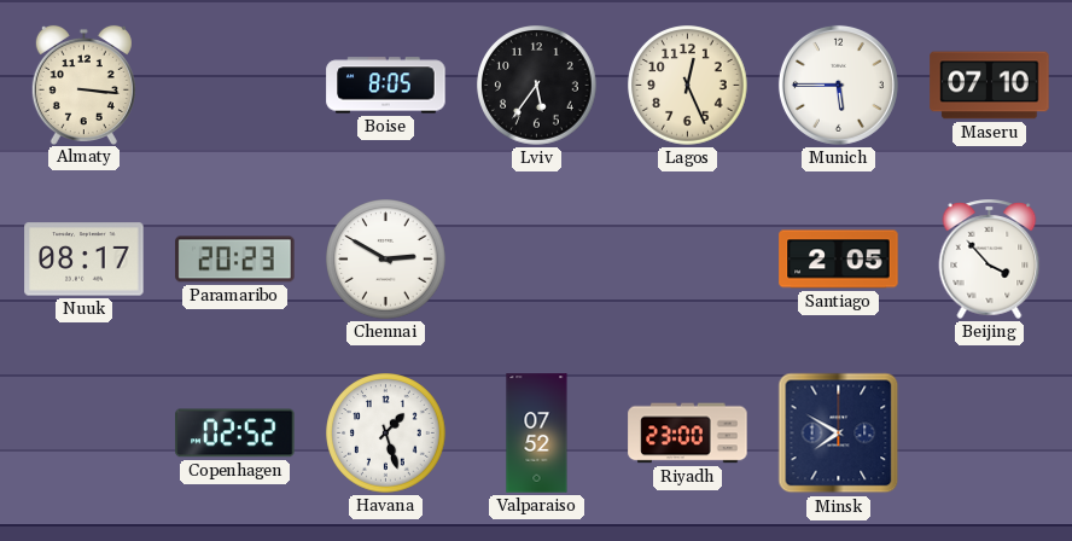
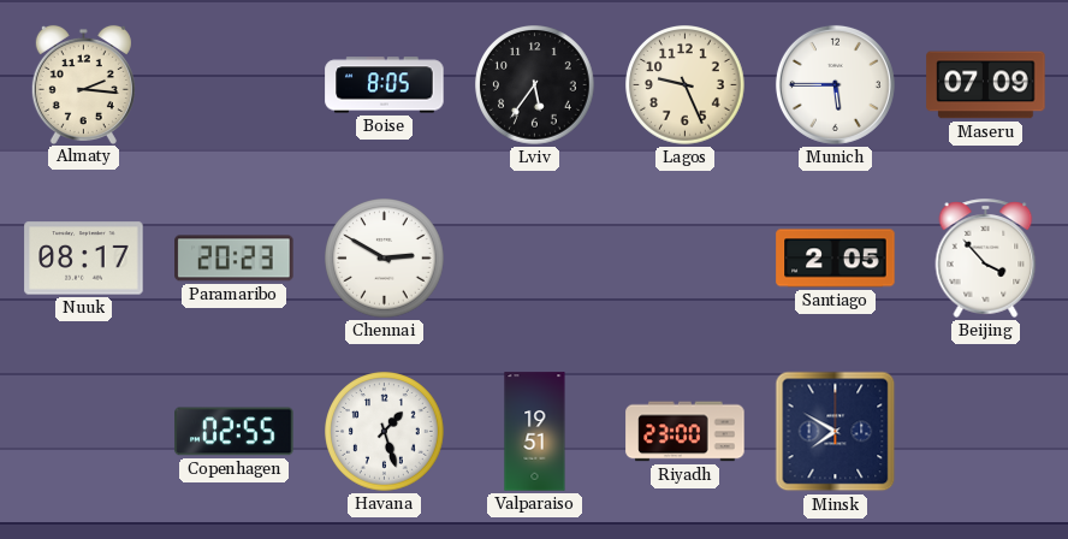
Almaty: 3:16 -> 2:16 (83, 84)
Lagos: 12:26 -> 9:26 (686, 85)
Maseru: 07:10 -> 07:09 (986, 85)
Copenhagen: 02:52 -> 02:55 (235, 432)
Valparaiso: 07:52 -> 19:51 (535, 432)
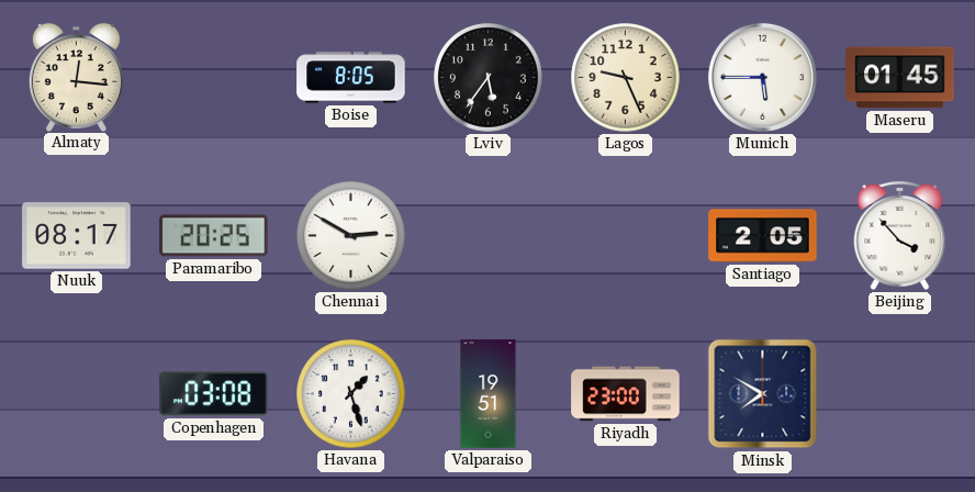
Almaty: 2:16 -> 12:16 (76, 77)
Maseru: 07:09 -> 01:45 (900, 78)
Paramaribo: 20:23 -> 20:25 (214, 236)
Copenhagen: 02:55 -> 03:08 (214, 394)
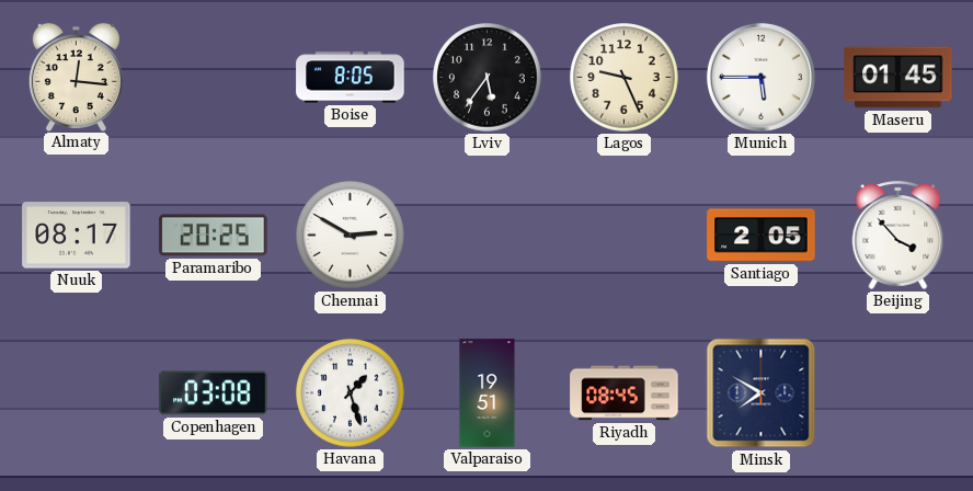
Riyadh: 23:00 -> 08:45 (625, 393)
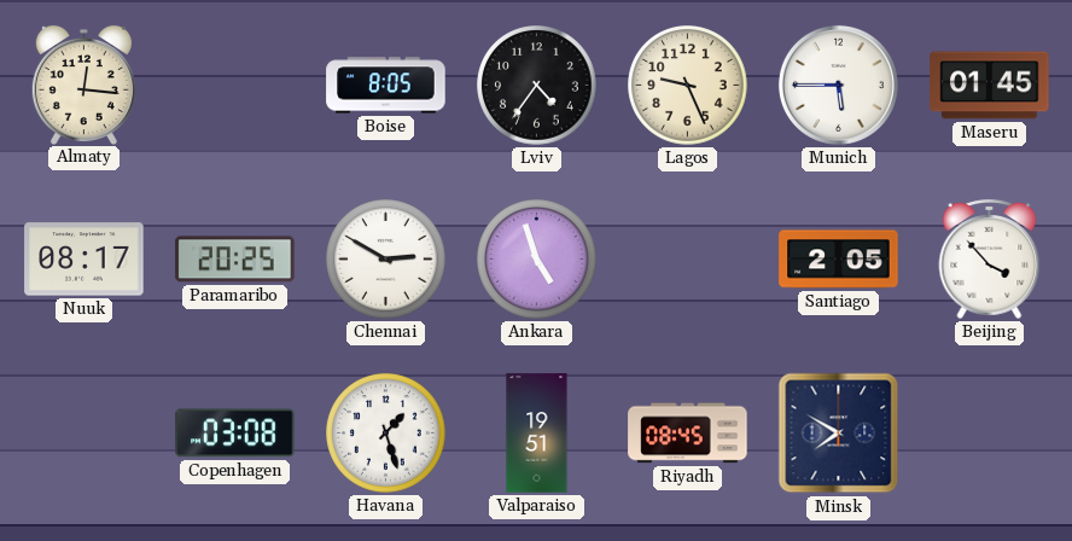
Lviv: 5:36 -> 4:36 (537, 86)
Ankara: none -> 4:57 (537, 260)
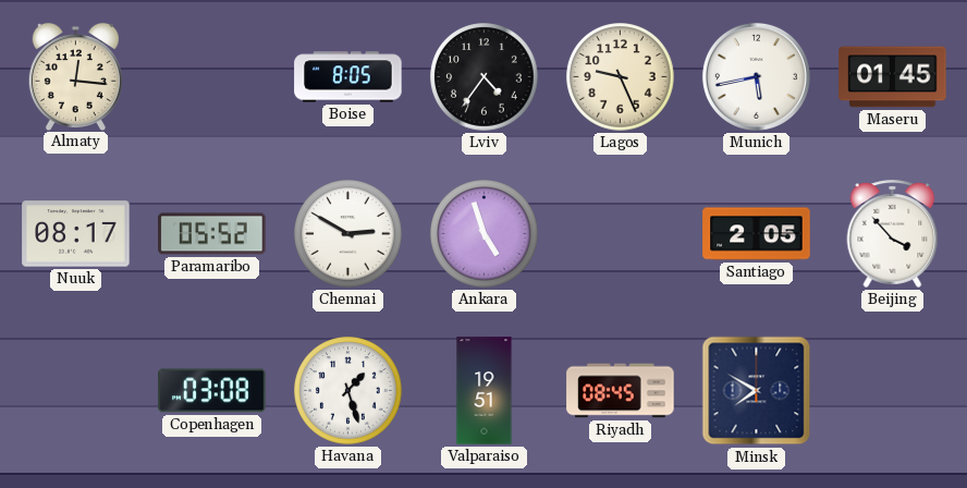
Munich: 5:45 -> 5:43 (756, 76)
Paramaribo: 20:25 -> 05:52 (212, 234)
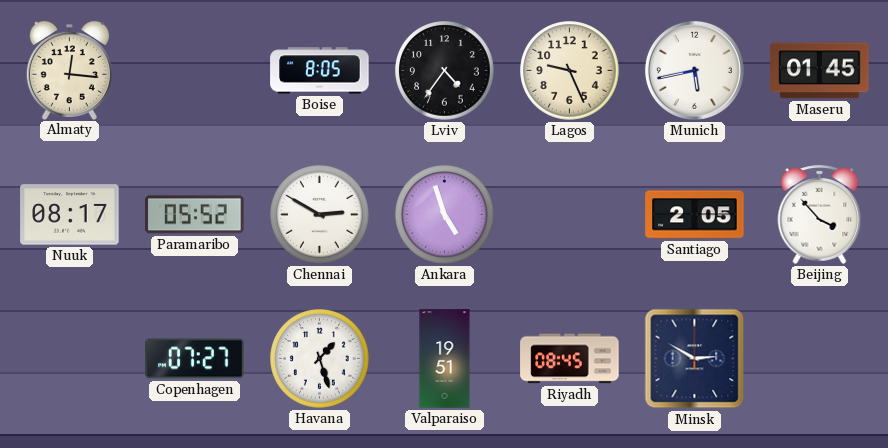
Copenhagen: 03:08 -> 07:27 (195, 359)
Minsk: 7:50 -> 2:50 (695, 359)
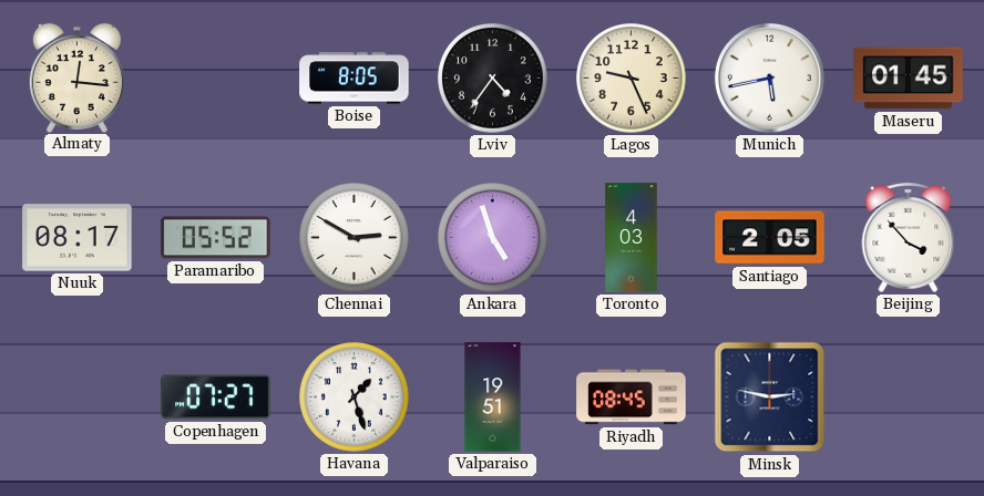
Toronto: none -> 4:03 (632, 238)
Minsk: 2:50 -> 2:47 (770, 397)
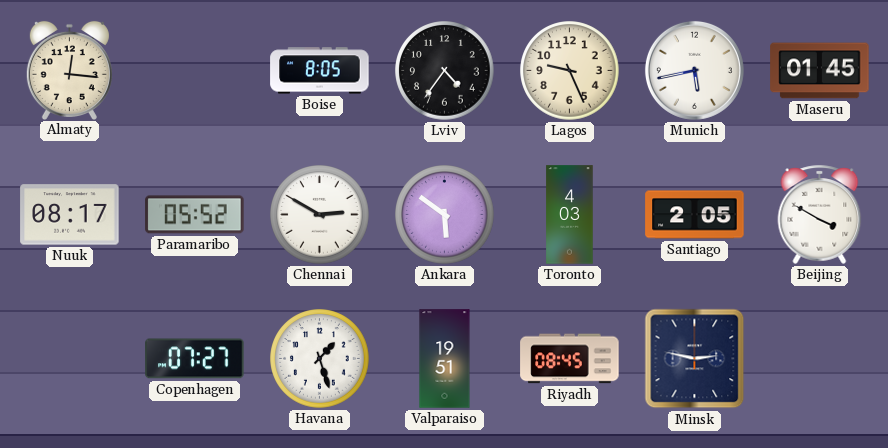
Ankara: 4:57 -> 5:51 (445, 215)
Beijing: 3:53 -> 3:50 (820, 214)
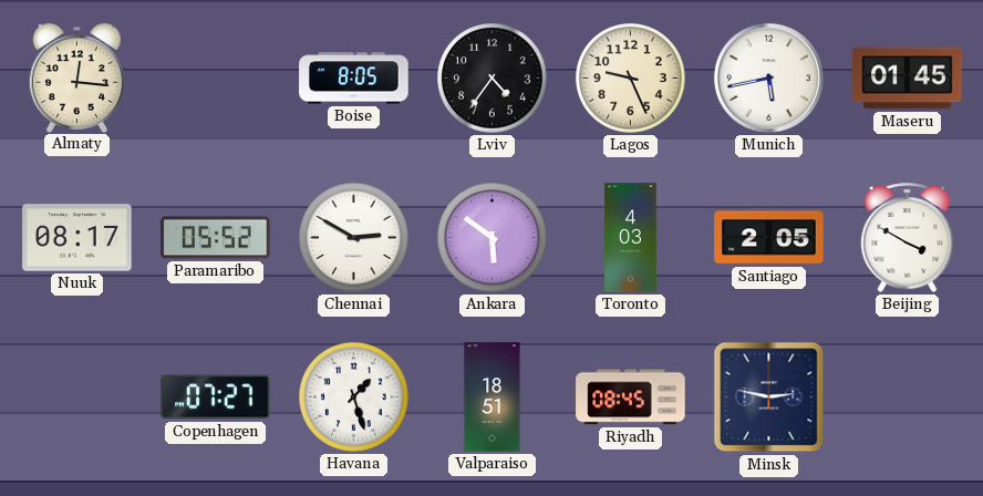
Valparaiso: 19:51 -> 18:51 (493, 397)
